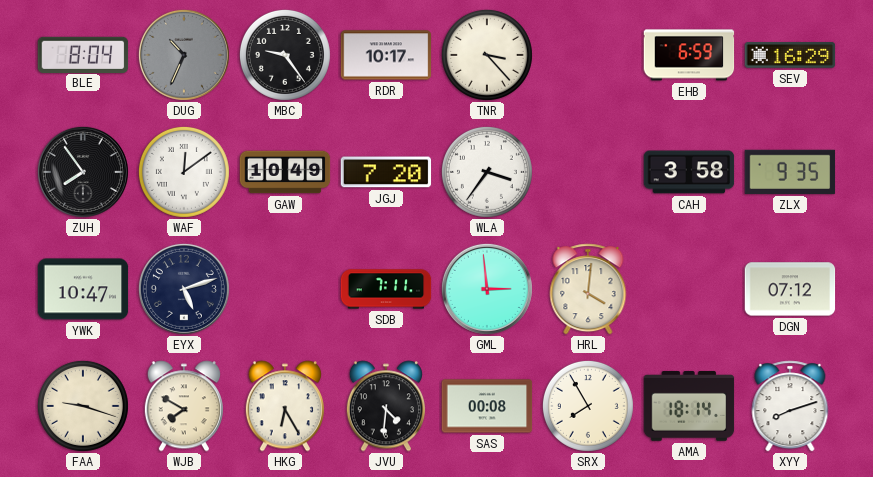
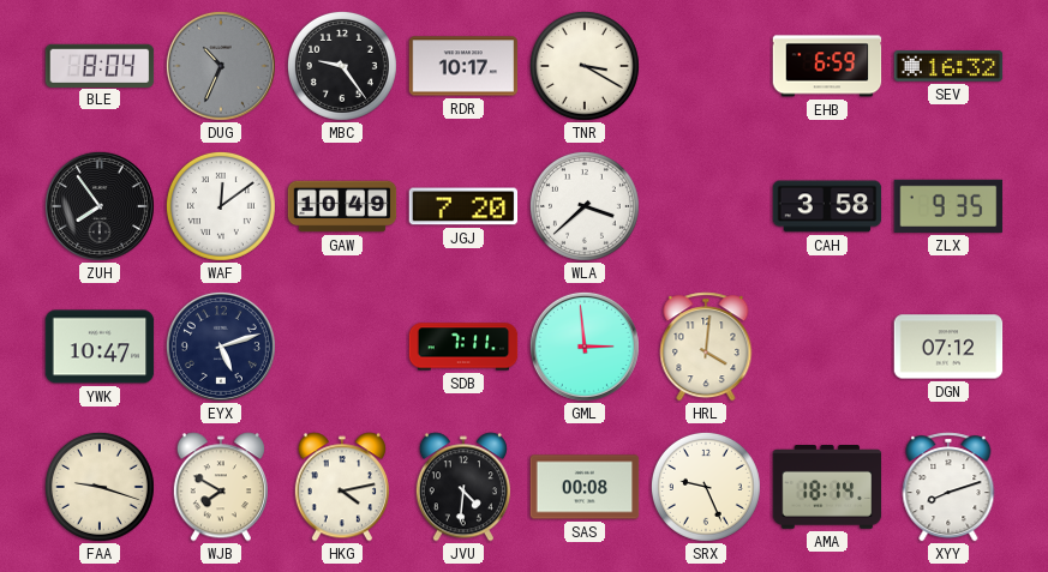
TNR: 3:23 -> 3:20 (585, 66)
SEV: 16:29 -> 16:32 (948, 66)
WLA: 3:36 -> 3:38 (585, 206)
HKG: 6:25 -> 4:13 (342, 487)
SRX: 7:55 -> 9:26 (706, 487)
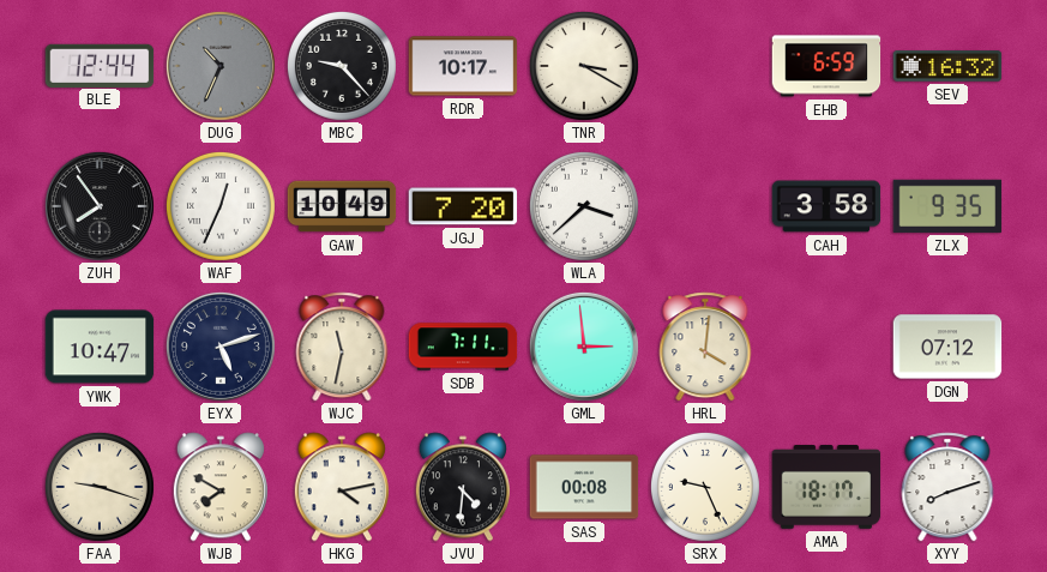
BLE: 8:04 -> 12:44 (100, 65)
MBC: 9:24 -> 9:23 (342, 66)
WAF: 12:09 -> 12:34 (221, 206)
WJC: none -> 11:32 (342, 347)
AMA: 18:14 -> 18:17 (826, 488)
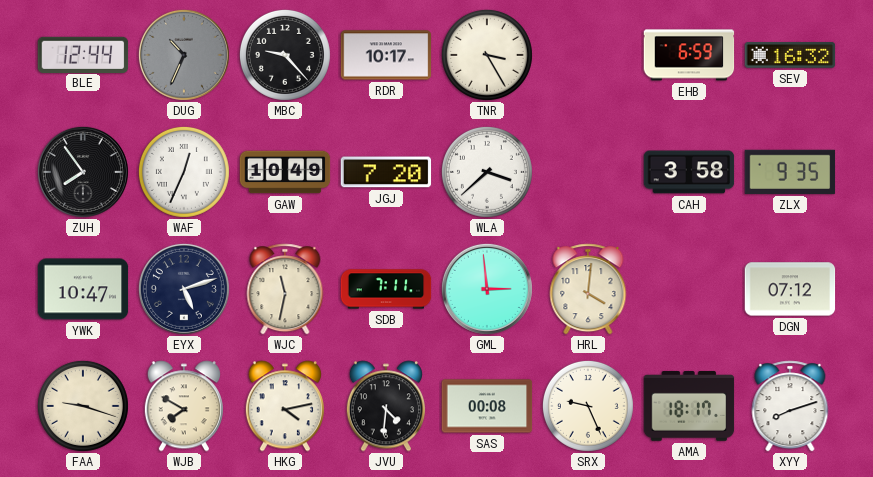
TNR: 3:20 -> 3:25 (487, 55)
